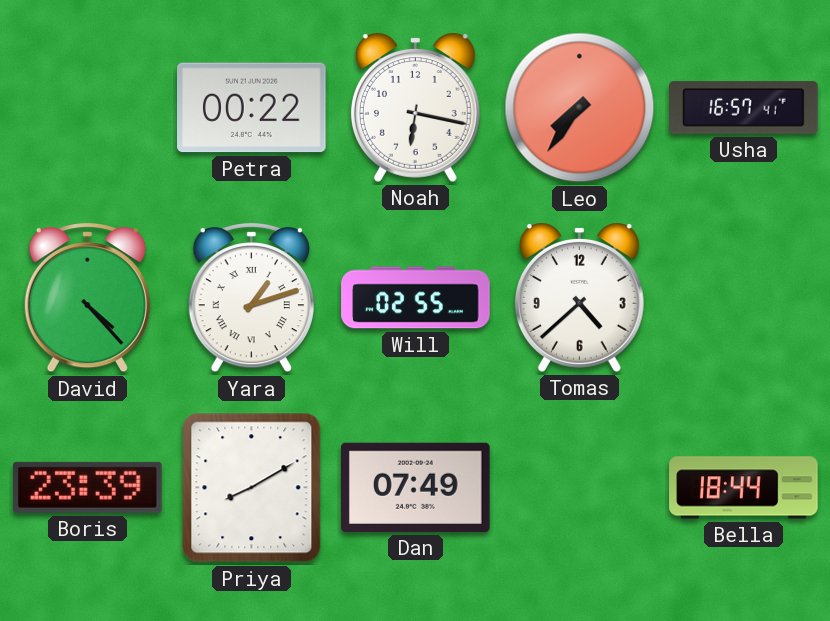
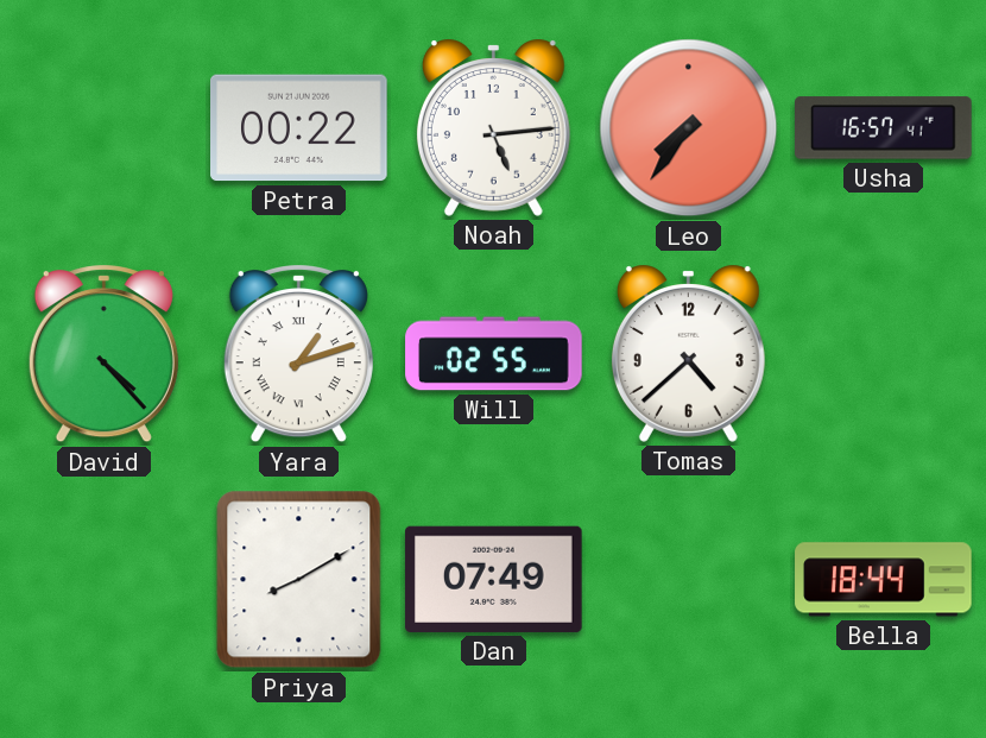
Noah: 6:17 -> 5:14 (493, 127)
Boris: 23:39 -> none (88, 487)
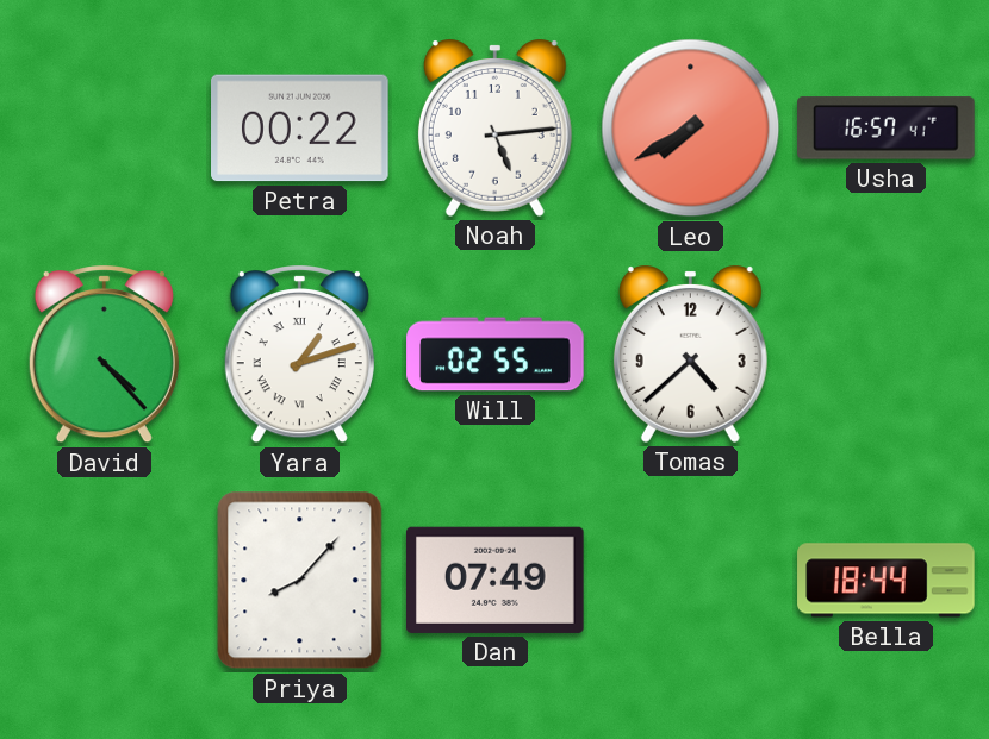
Leo: 7:36 -> 7:40 (691, 129)
Priya: 8:10 -> 8:07 (300, 581)
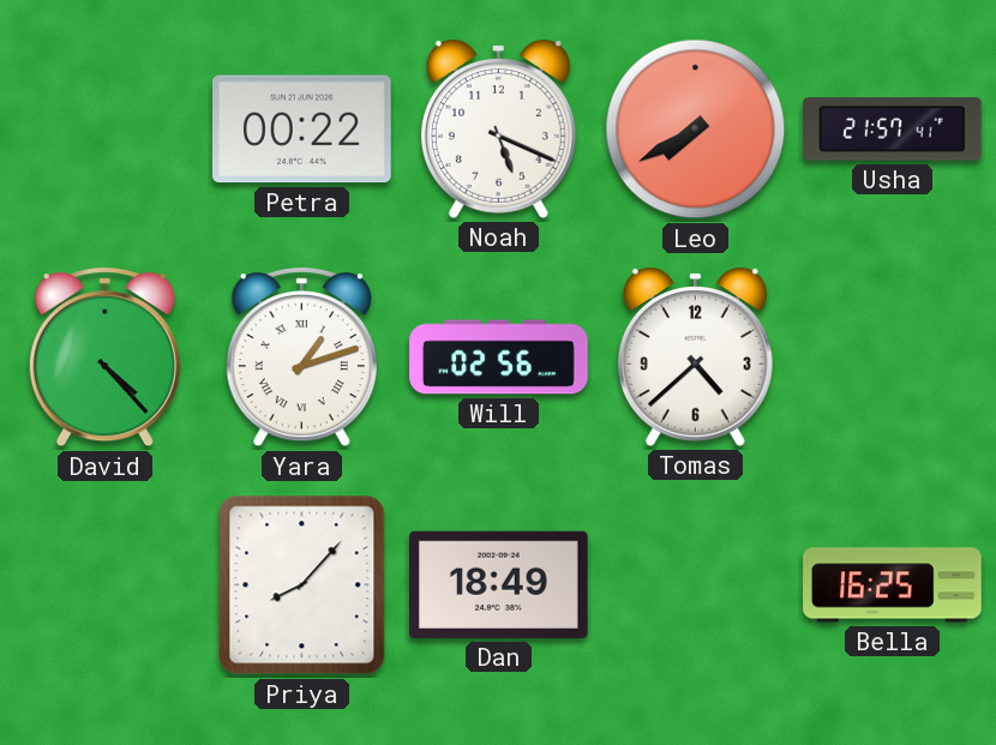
Noah: 5:14 -> 5:19 (498, 128)
Usha: 16:57 -> 21:57 (893, 130)
Will: 02:55 -> 02:56 (499, 358)
Dan: 07:49 -> 18:49 (499, 584)
Bella: 18:44 -> 16:25 (893, 585)
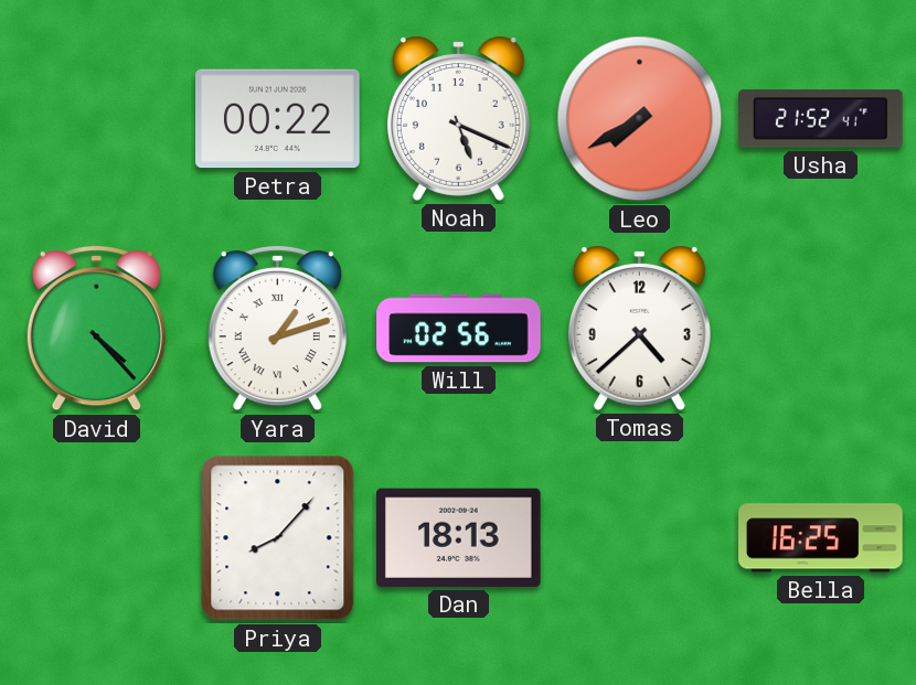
Usha: 21:57 -> 21:52 (821, 119)
Dan: 18:49 -> 18:13 (459, 537)
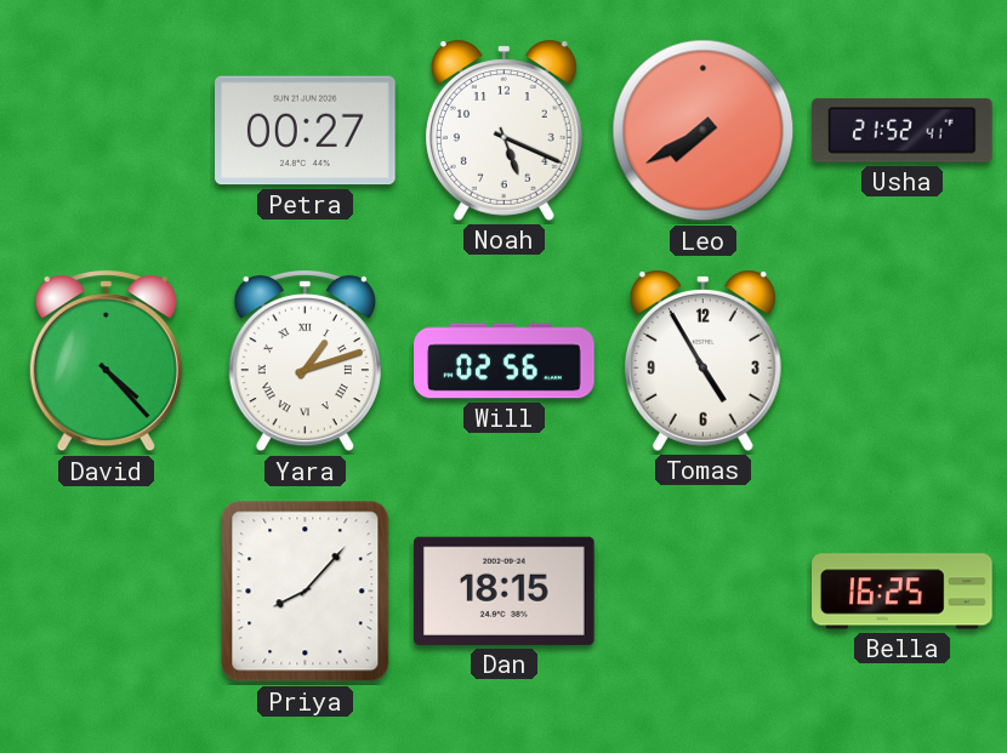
Petra: 00:22 -> 00:27 (306, 131)
Tomas: 4:38 -> 4:55 (702, 360)
Dan: 18:13 -> 18:15 (505, 591)
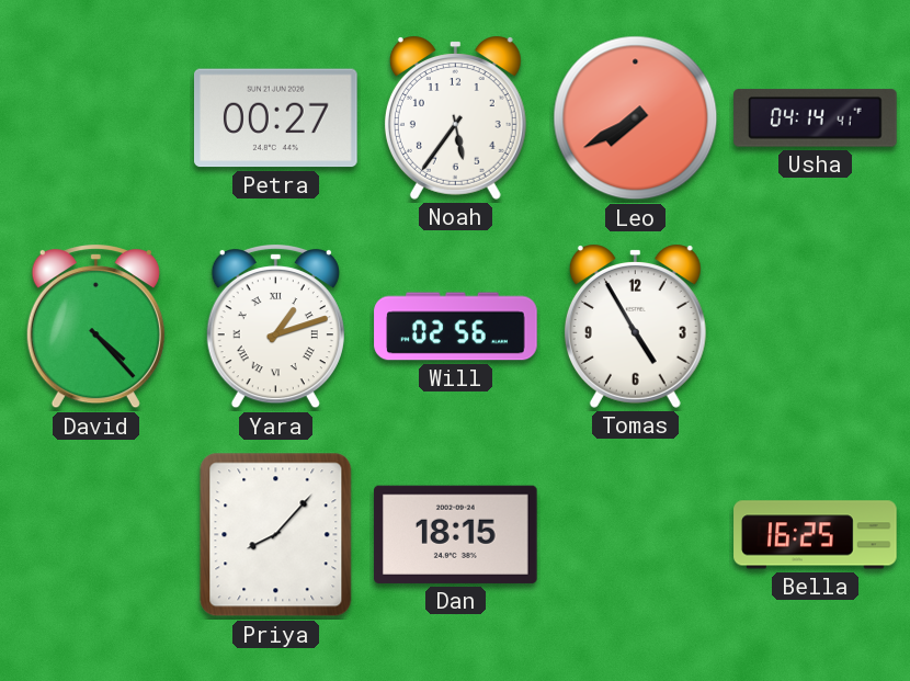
Noah: 5:19 -> 5:36 (455, 117)
Usha: 21:52 -> 04:14 (816, 118)
